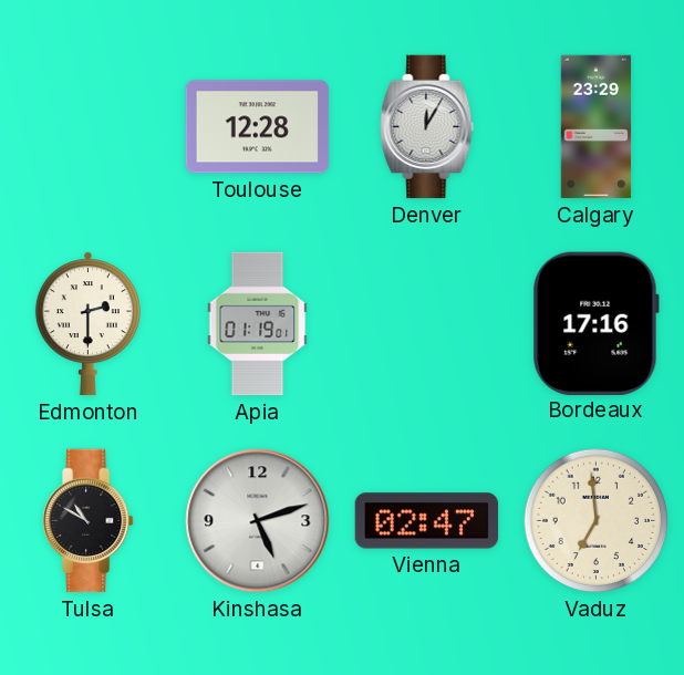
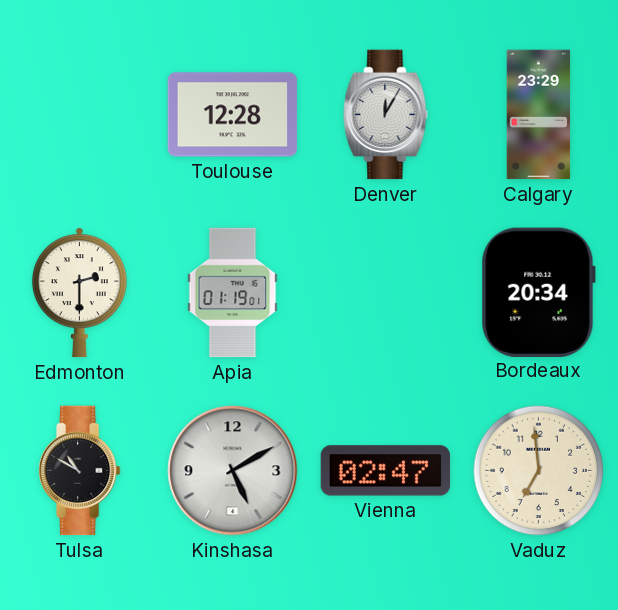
Bordeaux: 17:16 -> 20:34 (538, 292)
Kinshasa: 5:12 -> 5:10 (233, 471)
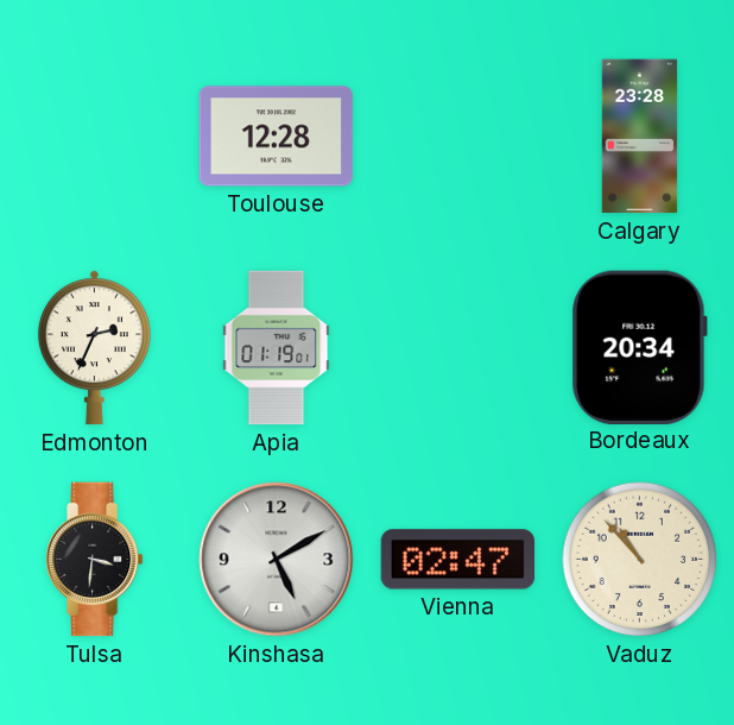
Denver: 12:05 -> none (386, 115)
Calgary: 23:29 -> 23:28 (640, 137)
Edmonton: 2:30 -> 2:34 (94, 348)
Tulsa: 10:50 -> 3:31 (95, 560)
Vaduz: 6:59 -> 10:53 (640, 560)
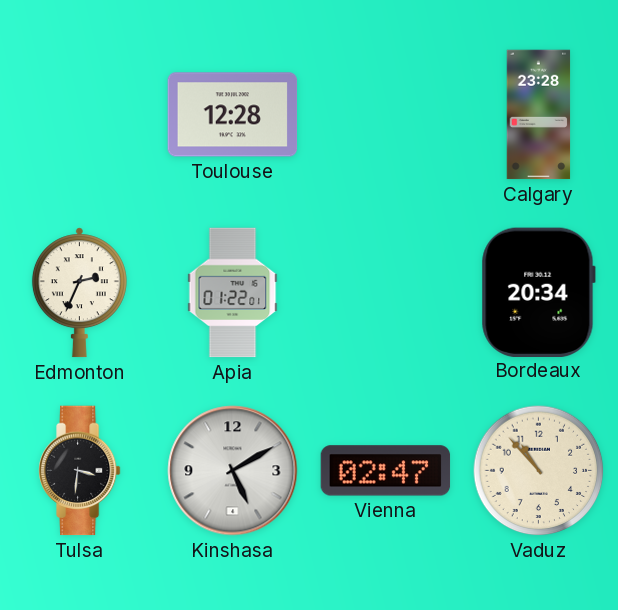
Apia: 01:19 -> 01:22 (233, 293)
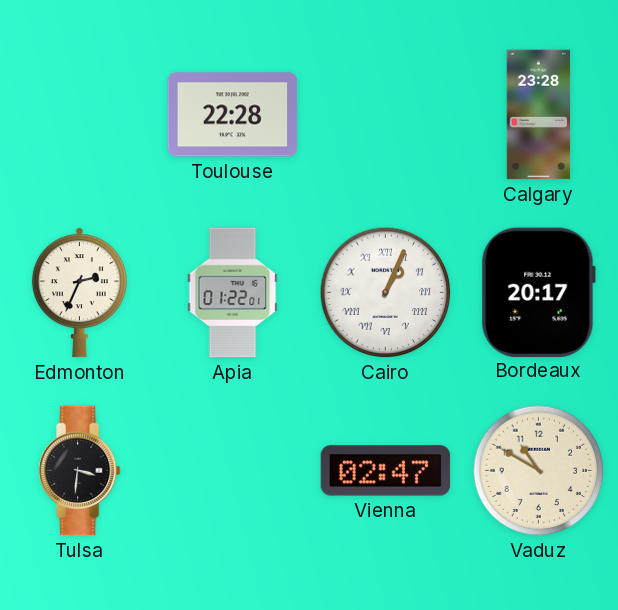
Toulouse: 12:28 -> 22:28 (233, 115)
Cairo: none -> 1:04 (386, 293)
Bordeaux: 20:34 -> 20:17 (538, 292)
Kinshasa: 5:10 -> none (233, 471)
Vaduz: 10:53 -> 10:50 (539, 471)
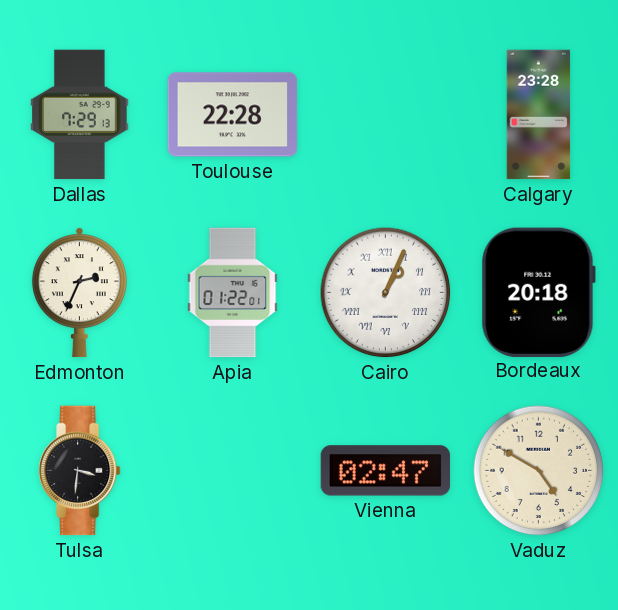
Dallas: none -> 7:29 (80, 115)
Bordeaux: 20:17 -> 20:18 (538, 292)
Vaduz: 10:50 -> 4:50 (539, 471)
